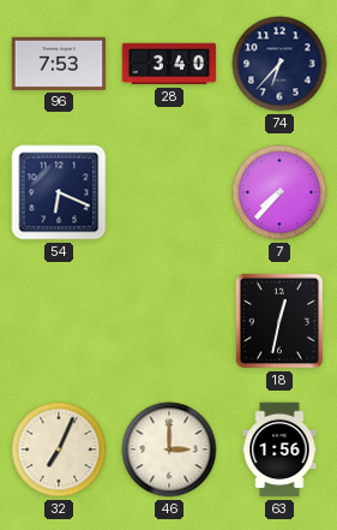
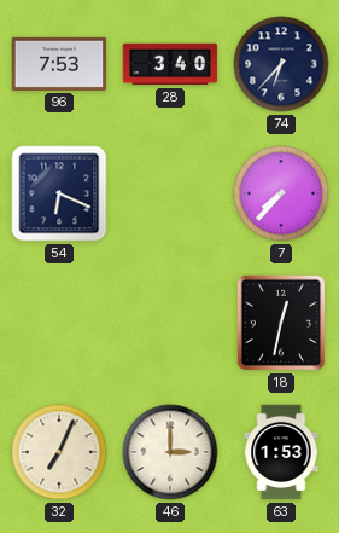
63: 1:56 -> 1:53 (281, 452)
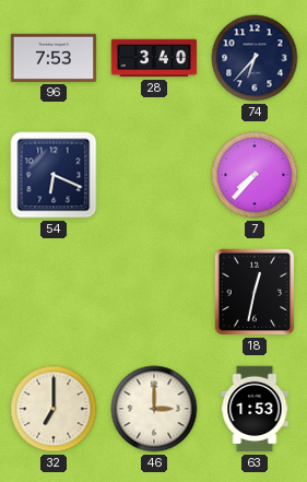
32: 7:04 -> 7:00 (54, 409)
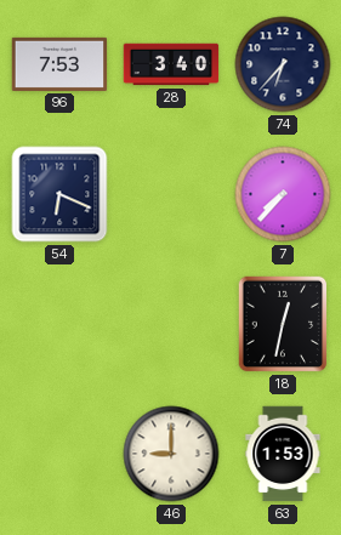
32: 7:00 -> none (54, 409)
46: 3:00 -> 9:00 (171, 454)
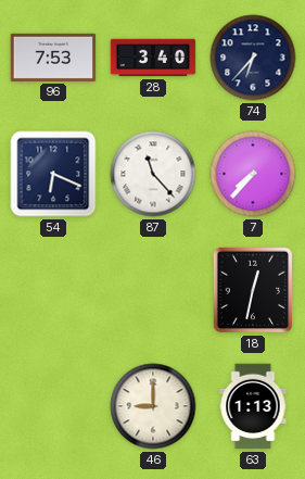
87: none -> 11:23 (153, 174)
63: 1:53 -> 1:13 (253, 406)
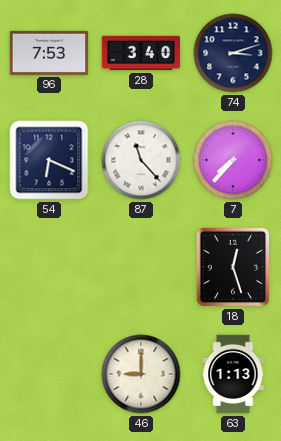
74: 6:37 -> 3:12 (233, 53)
18: 12:32 -> 12:27 (233, 267)
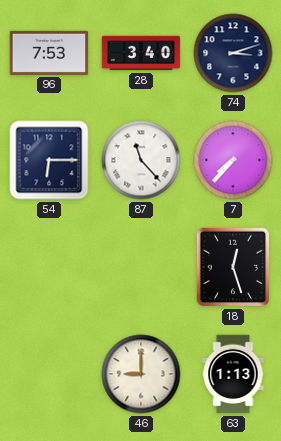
54: 6:19 -> 6:15 (49, 160)
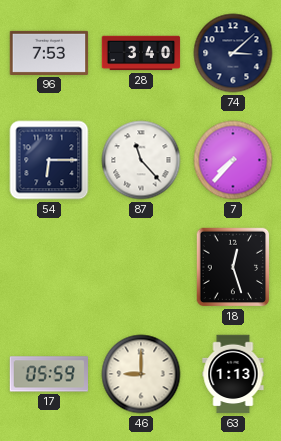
74: 3:12 -> 3:08 (233, 53)
17: none -> 05:59 (49, 374)
